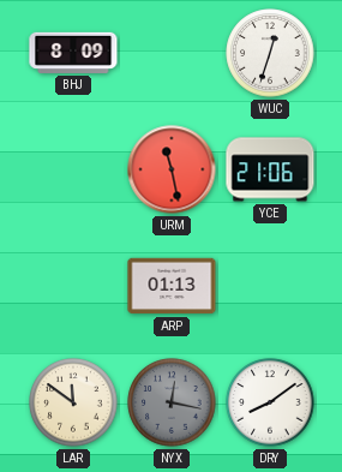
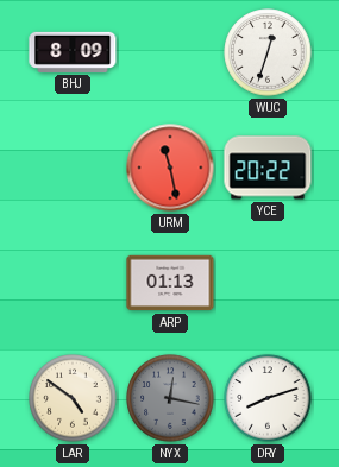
YCE: 21:06 -> 20:22 (268, 168)
LAR: 11:51 -> 4:51 (73, 398)
DRY: 8:09 -> 8:12 (268, 398)
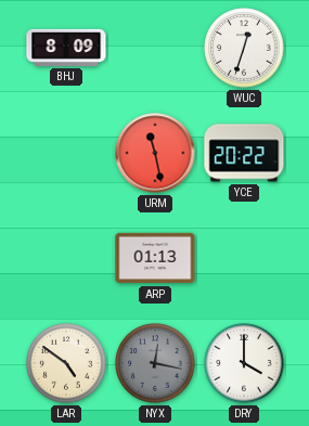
DRY: 8:12 -> 4:00 (244, 363)
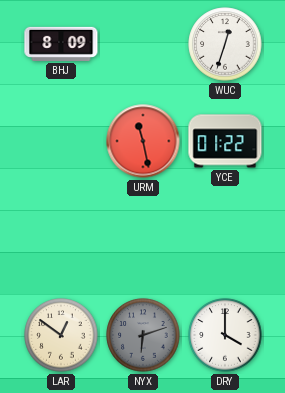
YCE: 20:22 -> 01:22 (225, 141)
ARP: 01:13 -> none (155, 258)
LAR: 4:51 -> 12:51 (61, 335)
NYX: 12:17 -> 6:12 (143, 335)
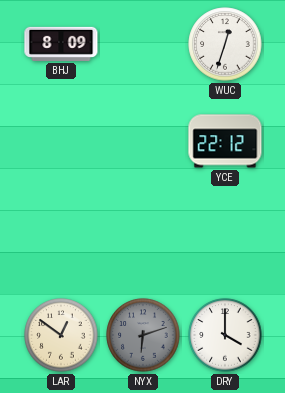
URM: 11:28 -> none (143, 141)
YCE: 01:22 -> 22:12 (225, 141)
